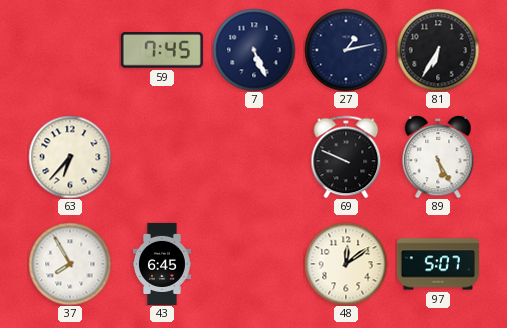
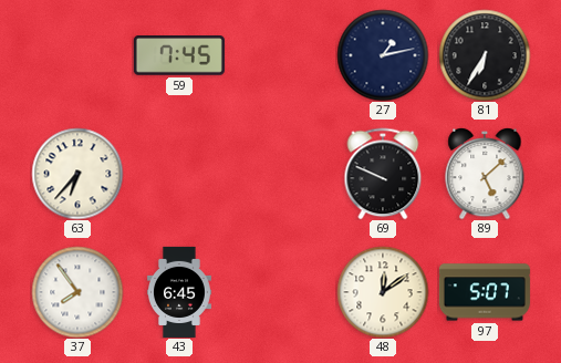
7: 5:26 -> none (254, 50)
89: 5:25 -> 5:08 (485, 174)
37: 7:55 -> 7:54 (77, 292)
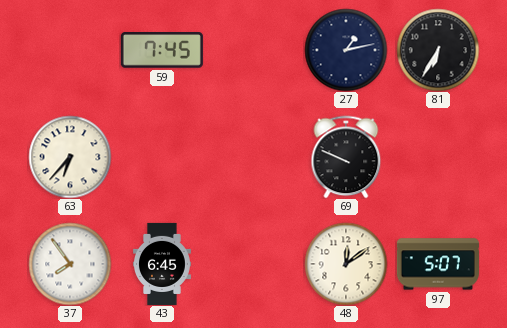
89: 5:08 -> none (485, 174)
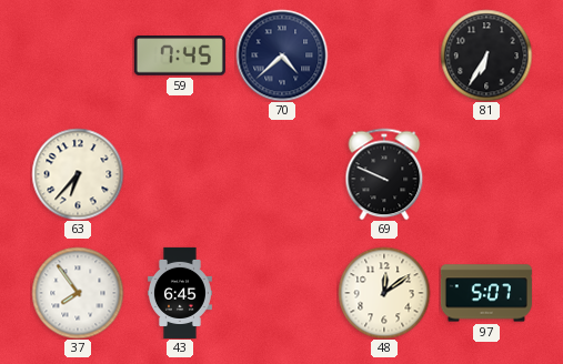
70: none -> 4:38 (282, 55)
27: 1:13 -> none (346, 50)
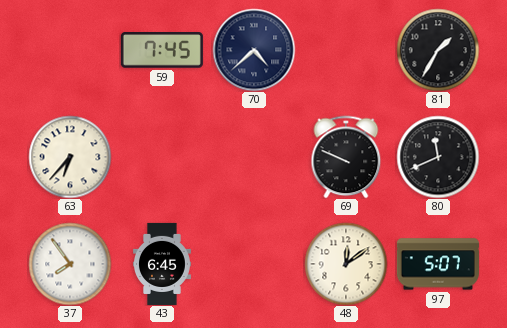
81: 6:35 -> 1:35 (438, 50)
80: none -> 11:41 (438, 157)
